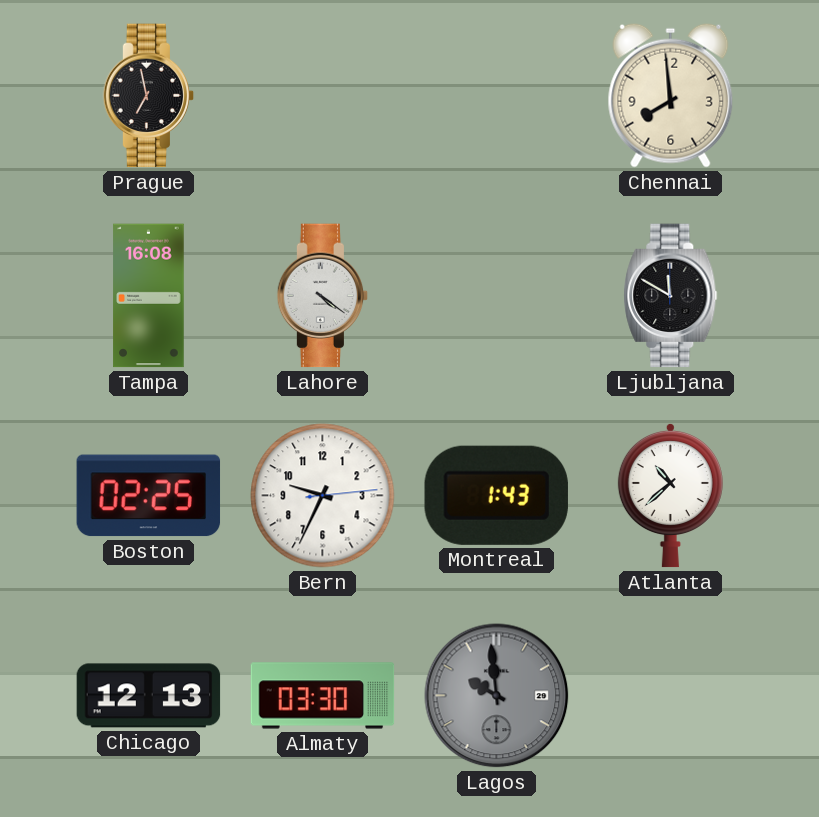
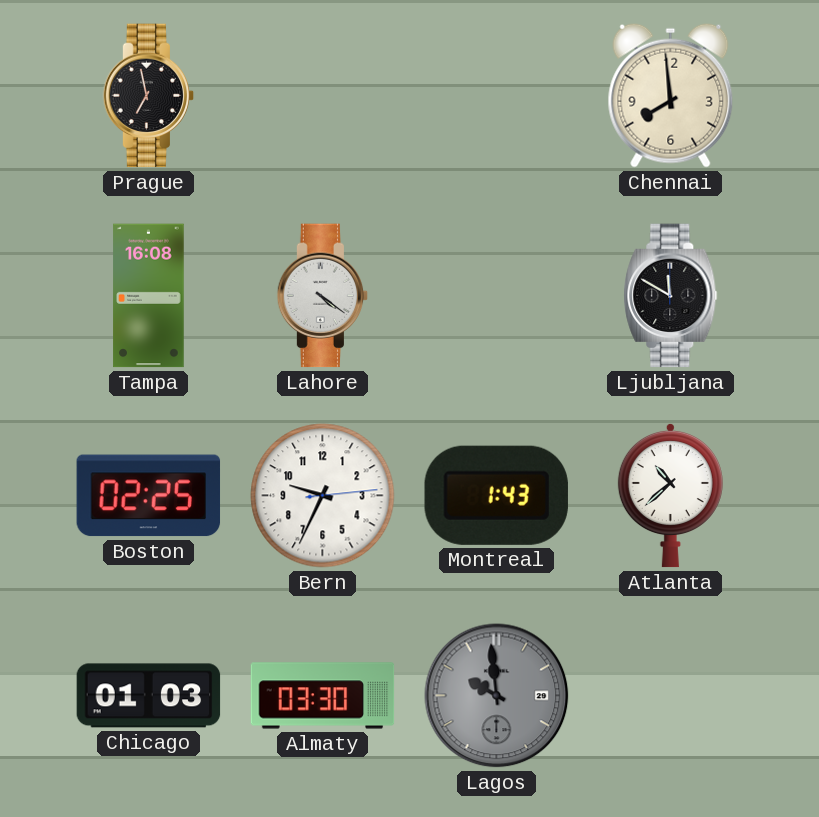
Chicago: 12:13 -> 01:03 (149, 696)
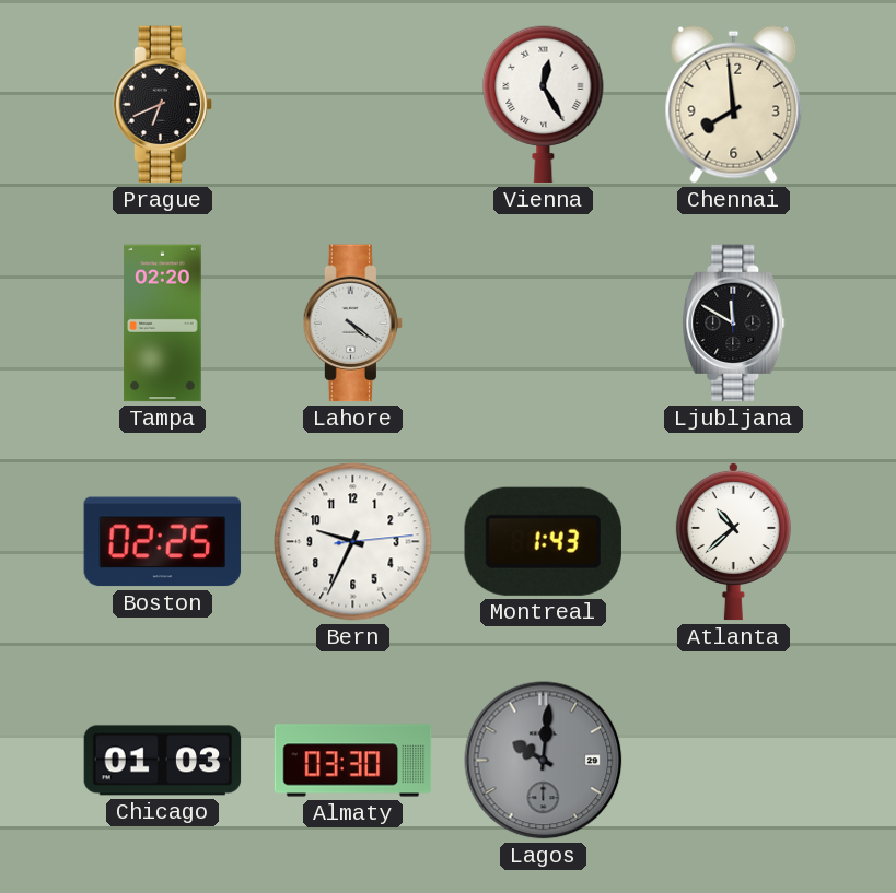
Prague: 6:58 -> 6:41 (163, 105)
Vienna: none -> 12:25 (544, 104)
Tampa: 16:08 -> 02:20 (163, 324)
Lagos: 9:59 -> 10:01 (544, 761)
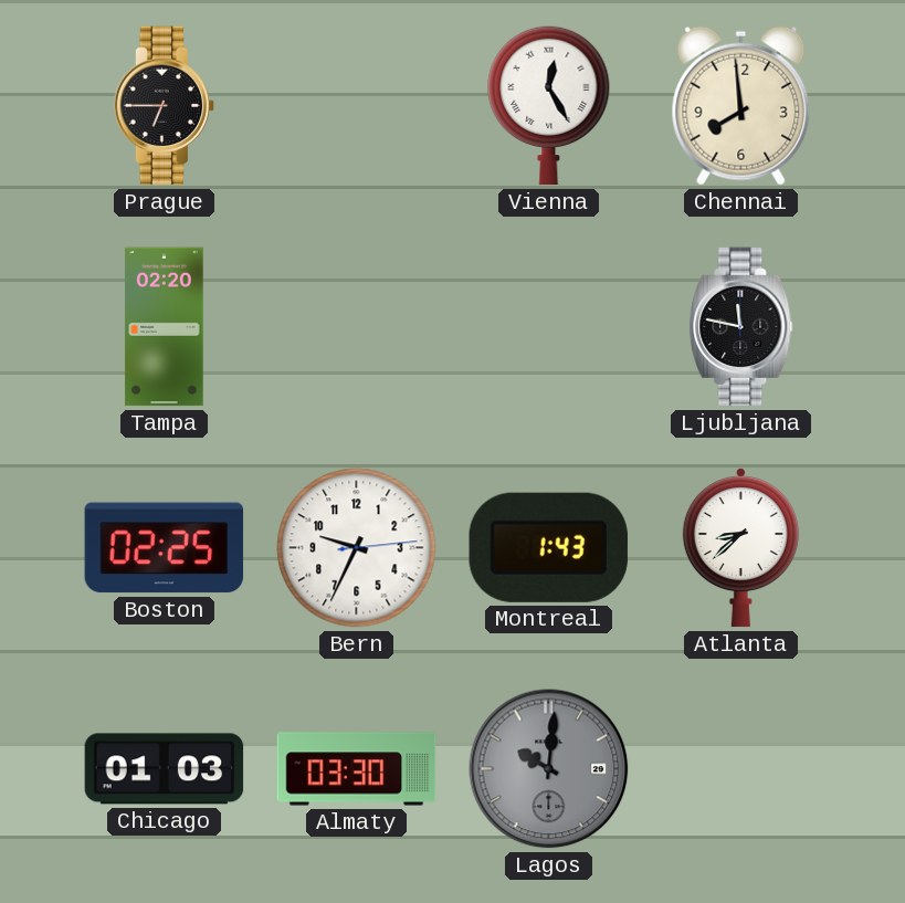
Prague: 6:41 -> 6:45 (165, 106)
Lahore: 4:21 -> none (353, 324)
Ljubljana: 11:50 -> 11:47 (741, 327)
Atlanta: 10:38 -> 8:38 (740, 547)
